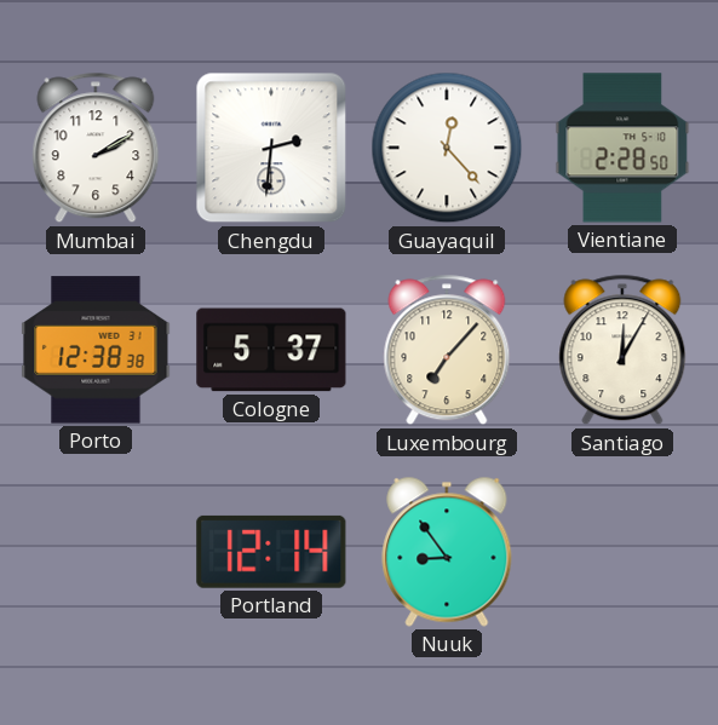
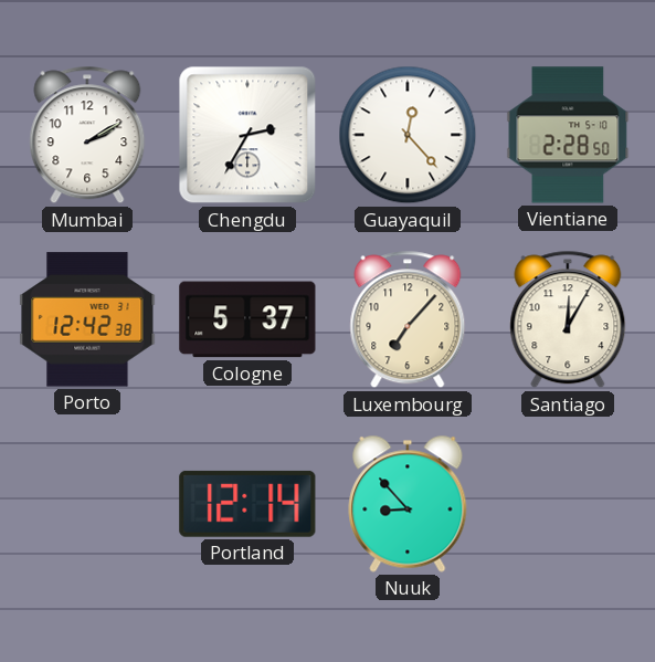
Chengdu: 2:31 -> 2:35 (247, 135)
Porto: 12:38 -> 12:42 (87, 319)
Nuuk: 8:54 -> 8:53 (408, 504)
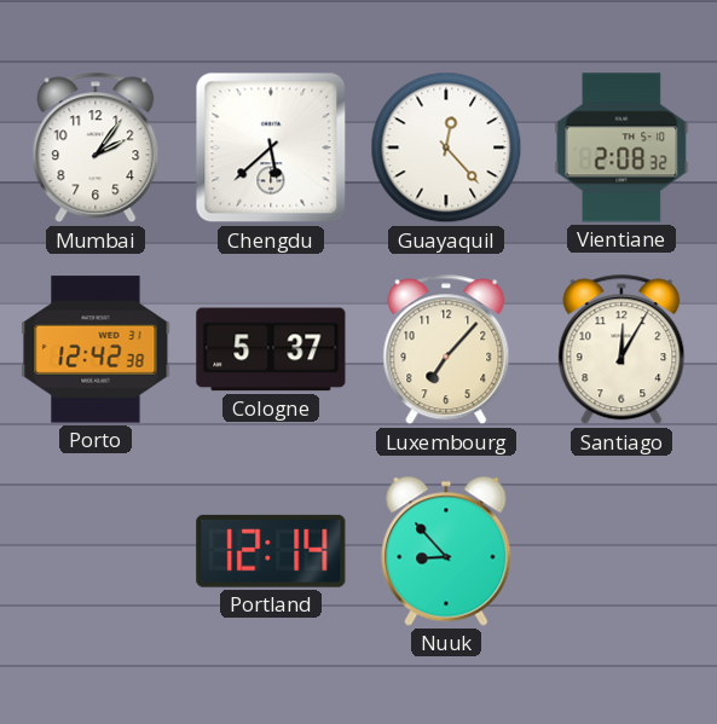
Mumbai: 2:10 -> 2:06 (96, 147)
Chengdu: 2:35 -> 5:38 (271, 147)
Vientiane: 2:28 -> 2:08 (621, 147)
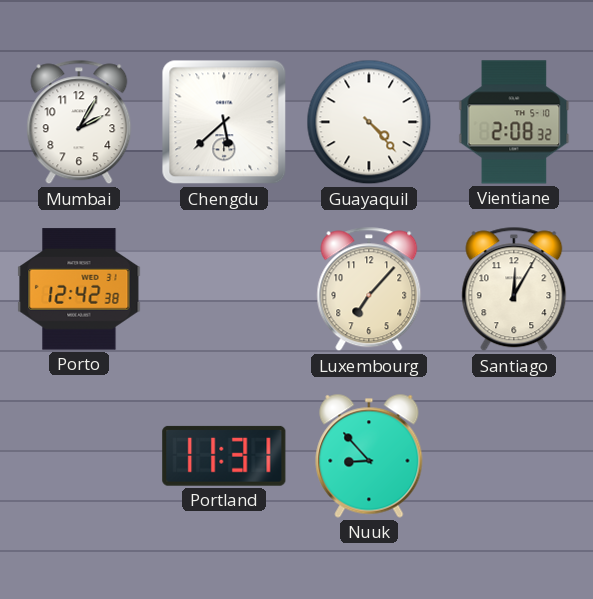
Mumbai: 2:06 -> 2:05 (79, 122)
Guayaquil: 12:23 -> 4:23 (369, 122)
Cologne: 5:37 -> none (271, 349)
Portland: 12:14 -> 11:31 (224, 456)
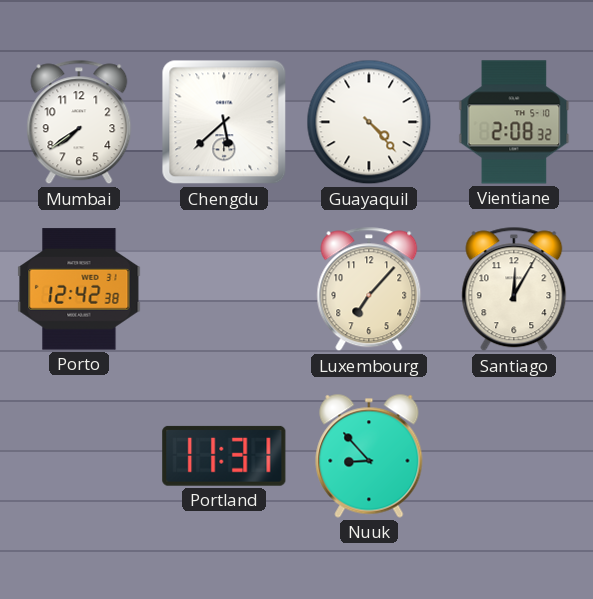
Mumbai: 2:05 -> 7:39 (79, 122)
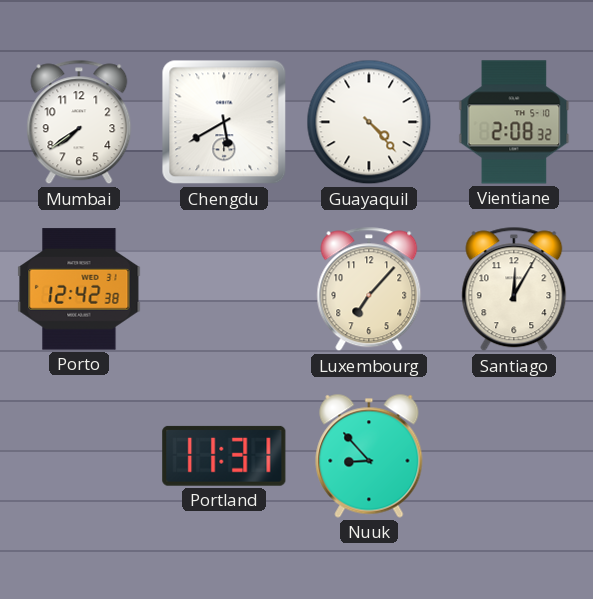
Chengdu: 5:38 -> 5:40 (224, 122)
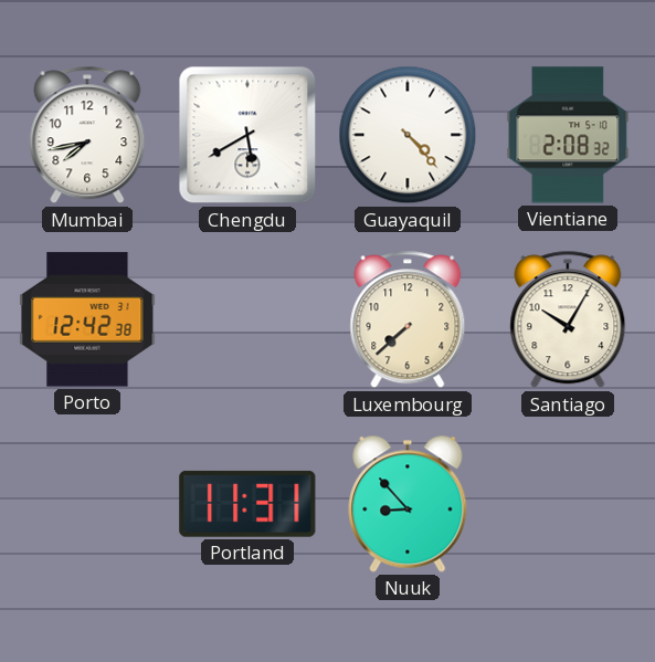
Mumbai: 7:39 -> 7:43 (87, 135)
Luxembourg: 7:07 -> 7:38 (408, 319)
Santiago: 12:05 -> 10:05 (568, 319)
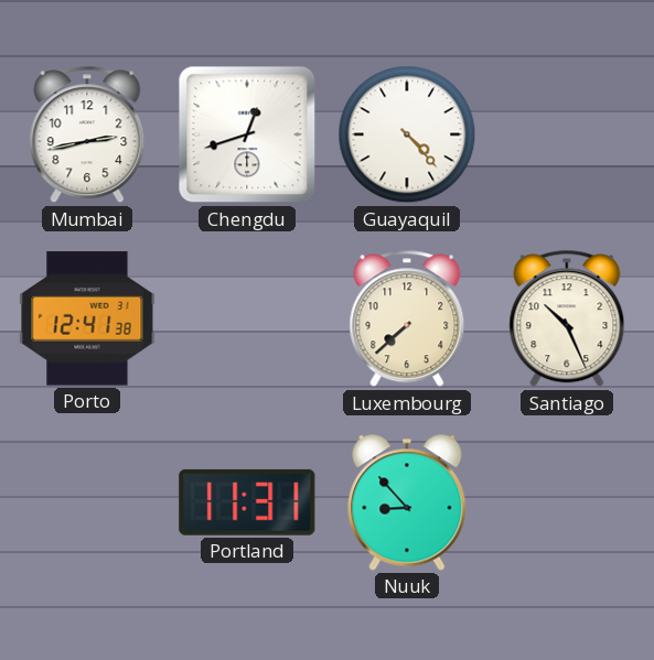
Mumbai: 7:43 -> 2:43 (87, 134)
Chengdu: 5:40 -> 12:42 (247, 134)
Vientiane: 2:08 -> none (568, 135)
Porto: 12:42 -> 12:41 (87, 318)
Santiago: 10:05 -> 10:26 (567, 318)
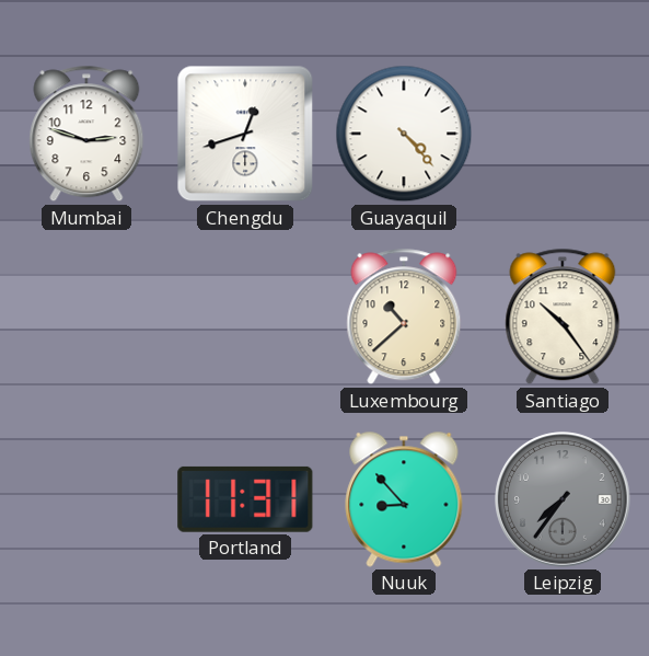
Mumbai: 2:43 -> 2:48 (86, 134)
Porto: 12:41 -> none (87, 318)
Luxembourg: 7:38 -> 10:38 (404, 317)
Santiago: 10:26 -> 10:24 (563, 317)
Leipzig: none -> 7:36 (563, 499)
